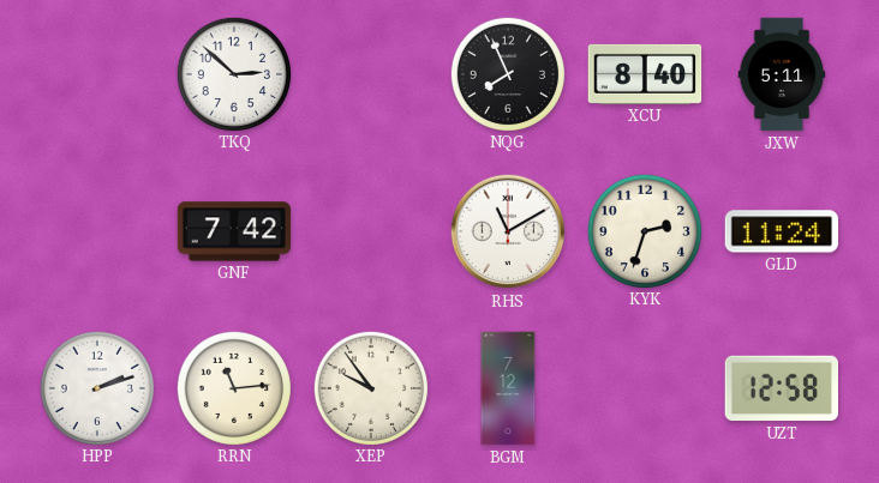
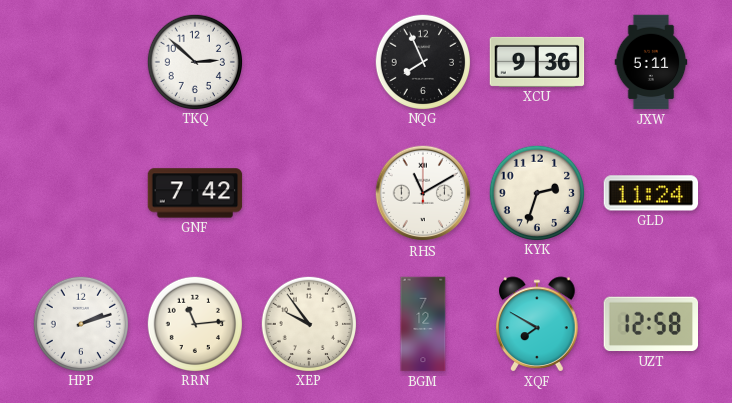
XCU: 8:40 -> 9:36 (537, 62)
XQF: none -> 7:50 (537, 324)
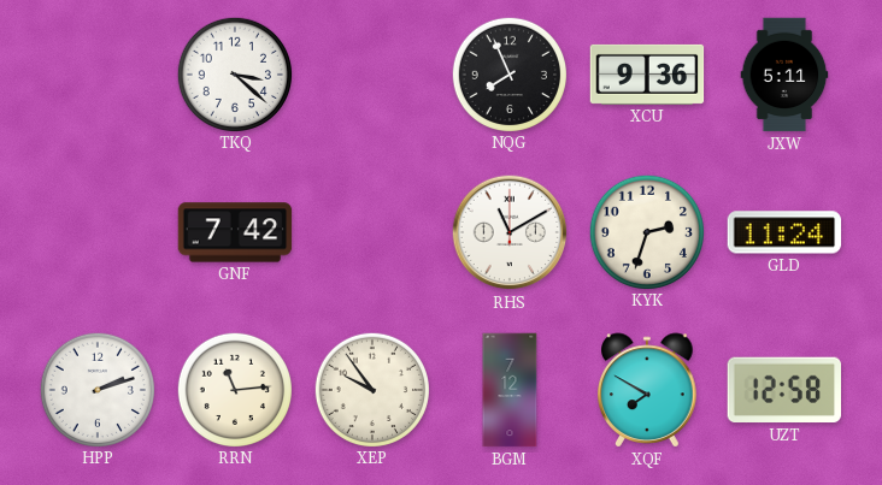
TKQ: 2:52 -> 3:22 (234, 73)
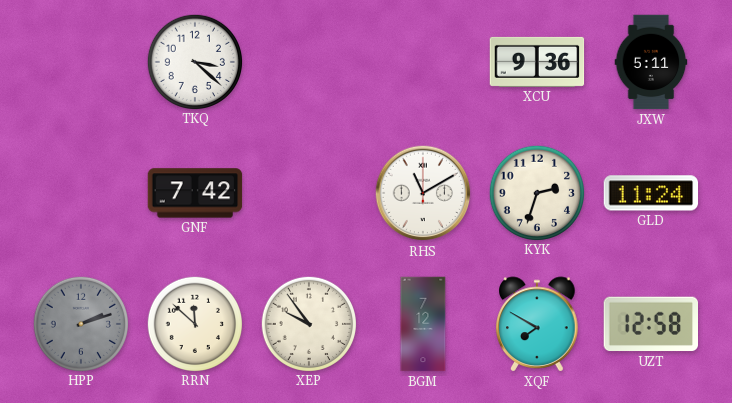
NQG: 7:56 -> none (508, 73)
HPP dial: white -> grey (80, 323)
RRN: 11:14 -> 11:52 (194, 323)
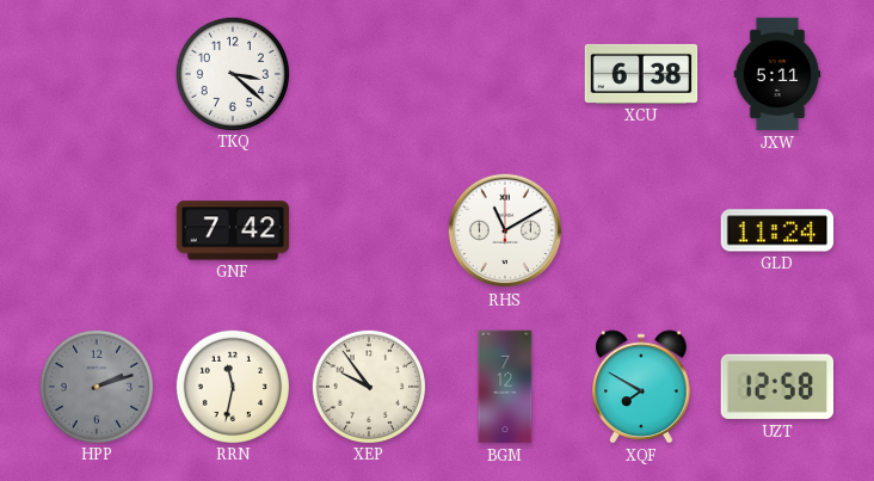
XCU: 9:36 -> 6:38 (641, 74)
KYK: 2:33 -> none (536, 192)
RRN: 11:52 -> 11:32 (232, 386)
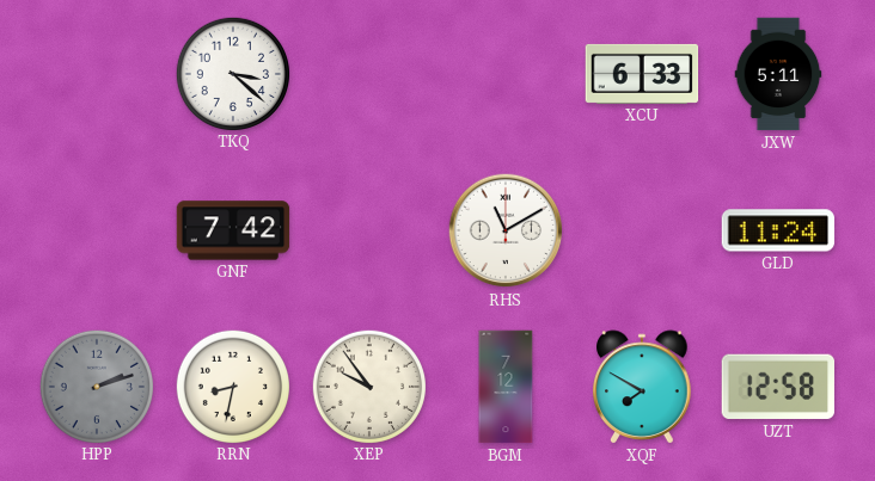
XCU: 6:38 -> 6:33 (642, 74)
RRN: 11:32 -> 8:32 (232, 386)
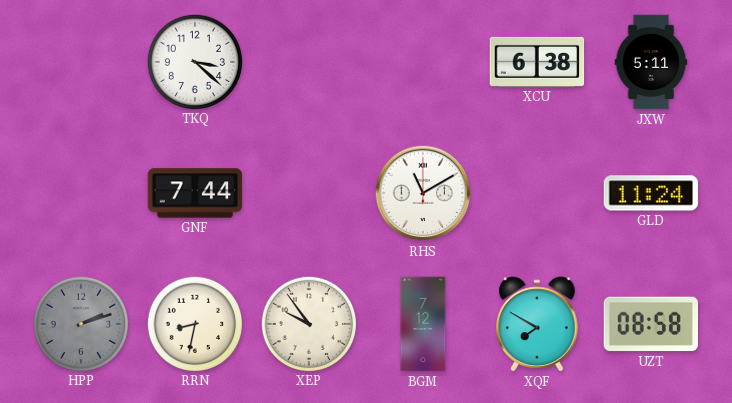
XCU: 6:33 -> 6:38 (537, 62)
GNF: 7:42 -> 7:44 (195, 193)
UZT: 12:58 -> 08:58 (651, 324)
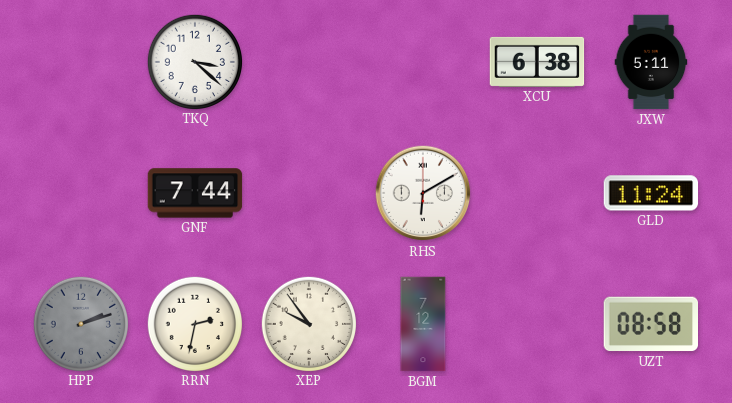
RHS: 11:10 -> 6:10 (423, 193)
RRN: 8:32 -> 2:32 (194, 323)
XQF: 7:50 -> none (537, 324)
